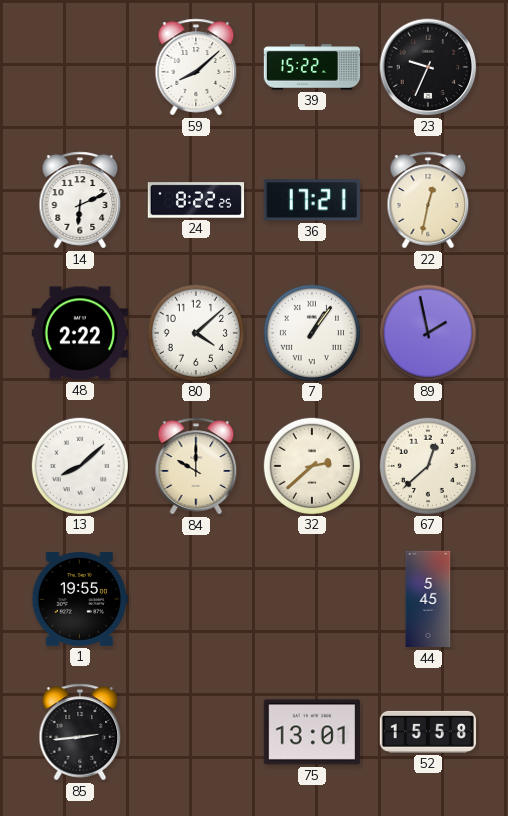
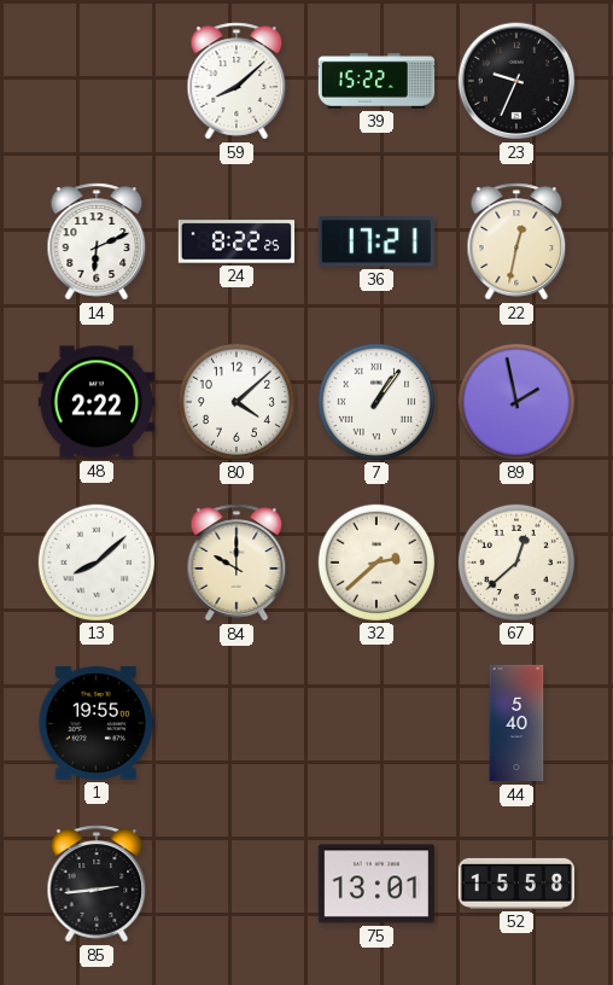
44: 5:45 -> 5:40 (516, 723)
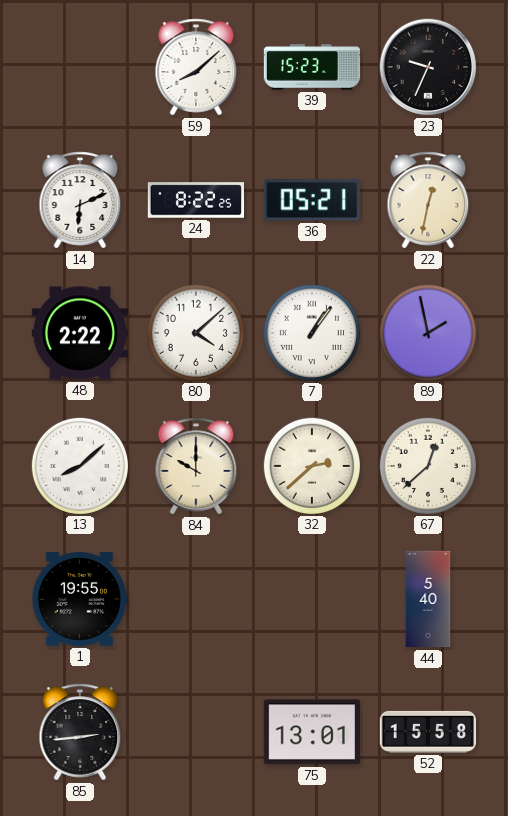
39: 15:22 -> 15:23 (312, 67)
36: 17:21 -> 05:21 (312, 200)
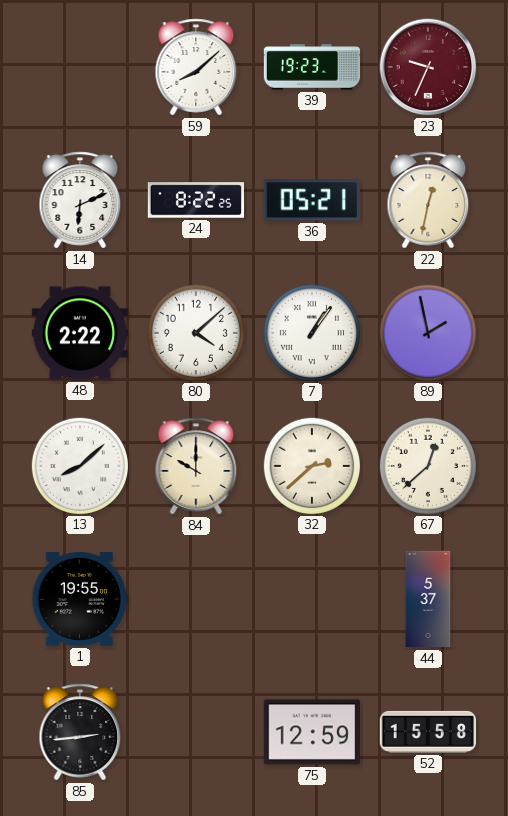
39: 15:23 -> 19:23 (312, 67)
23 dial: black -> burgundy (428, 67)
44: 5:40 -> 5:37 (428, 599)
75: 13:01 -> 12:59 (312, 732)
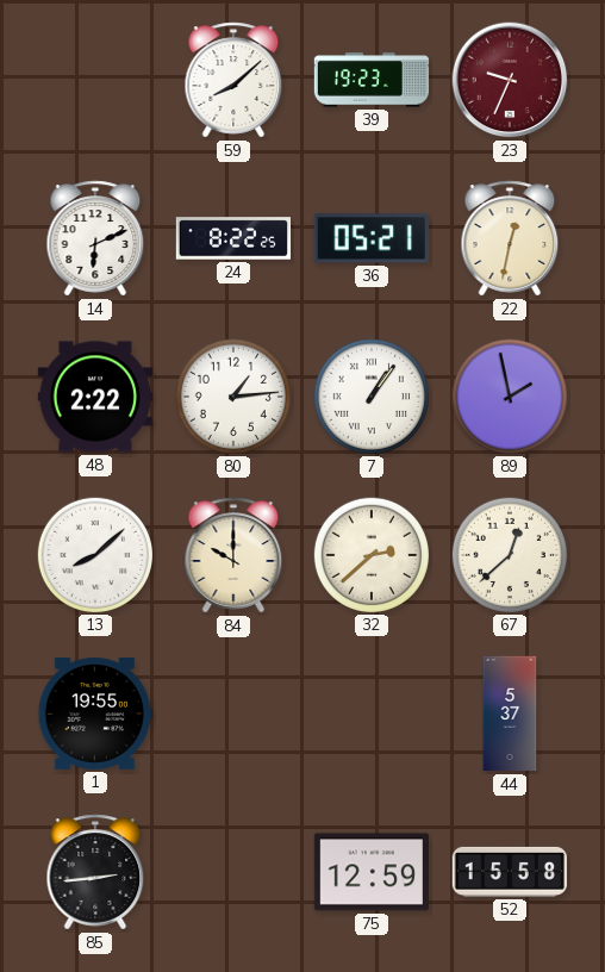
80: 4:08 -> 1:14 (232, 395)
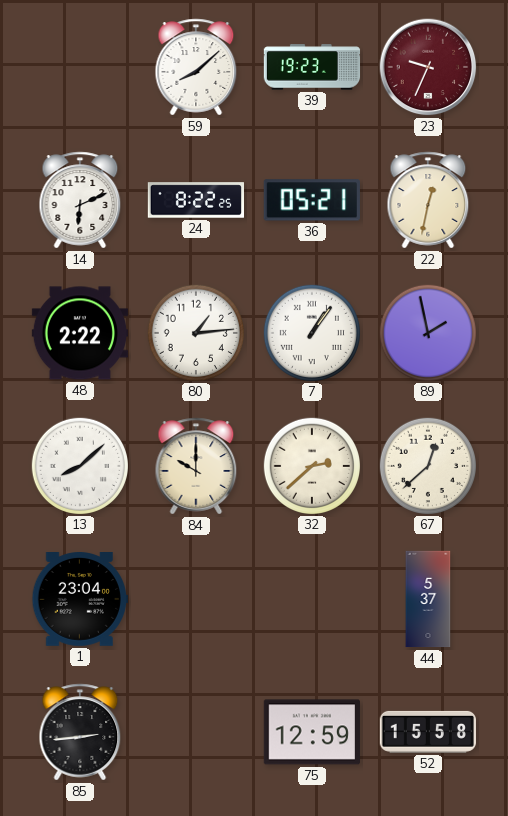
1: 19:55 -> 23:04 (79, 600)
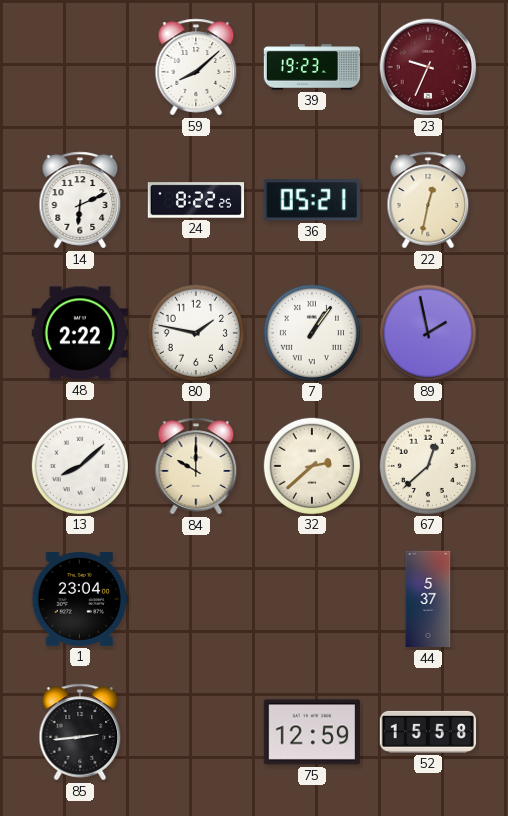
80: 1:14 -> 1:47 (195, 332)
